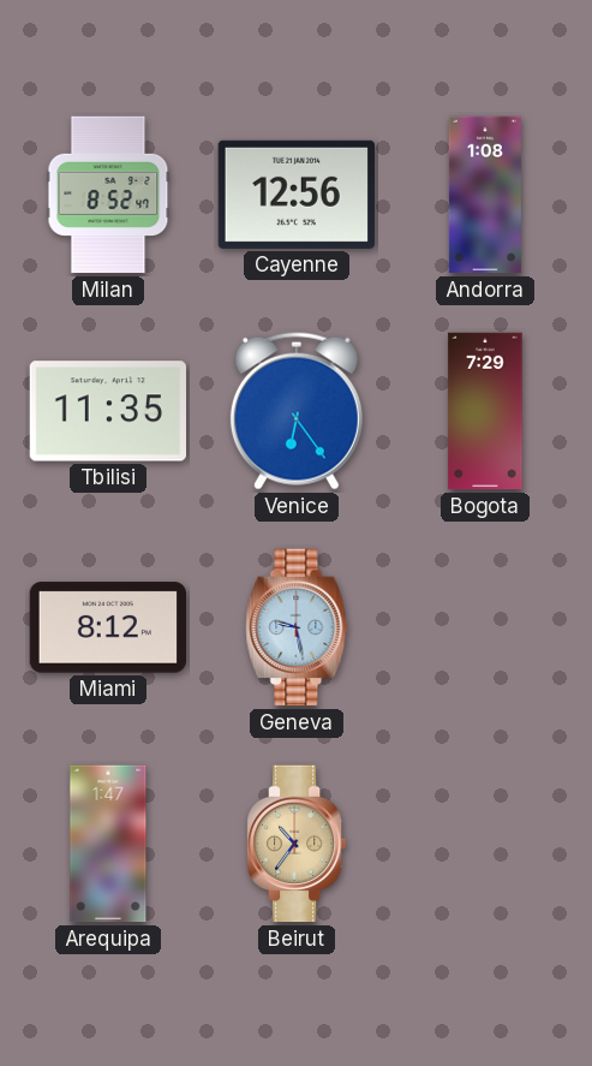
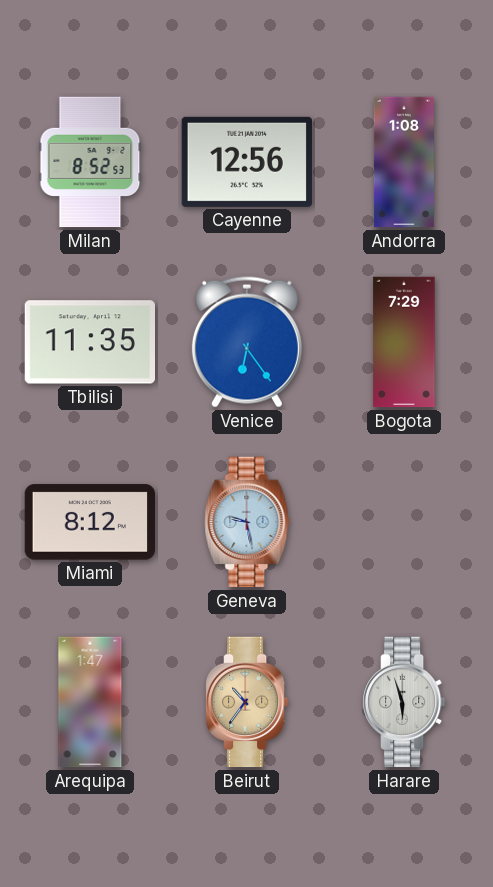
Milan: 8:52:47 -> 8:52:53 (90, 162)
Harare: none -> 5:57 (405, 702)
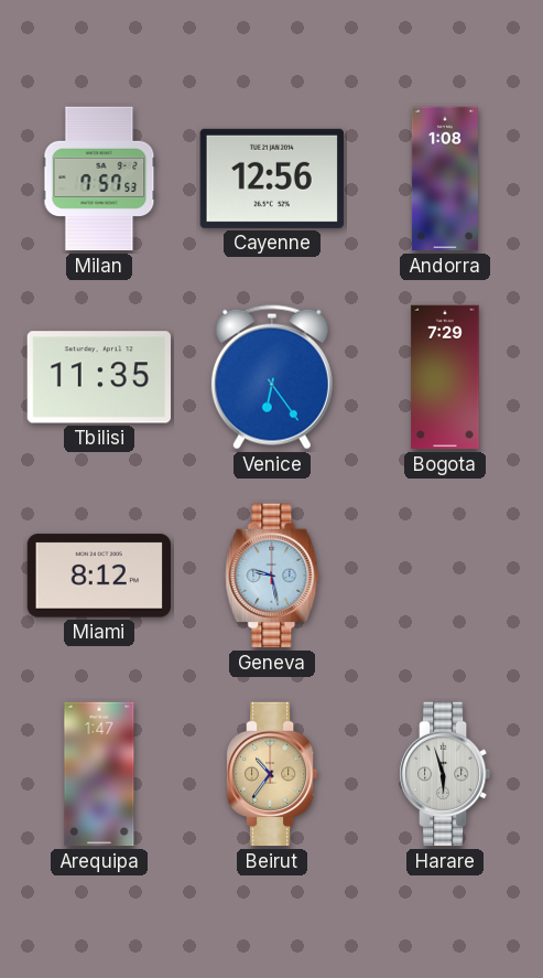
Milan: 8:52 -> 7:57 (99, 179)
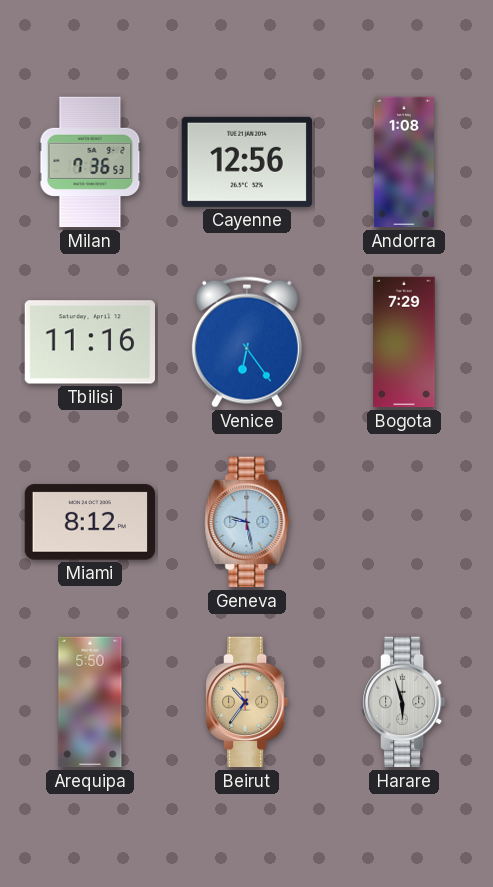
Milan: 7:57 -> 7:36 (90, 162)
Tbilisi: 11:35 -> 11:16 (89, 342)
Arequipa: 1:47 -> 5:50 (90, 702)
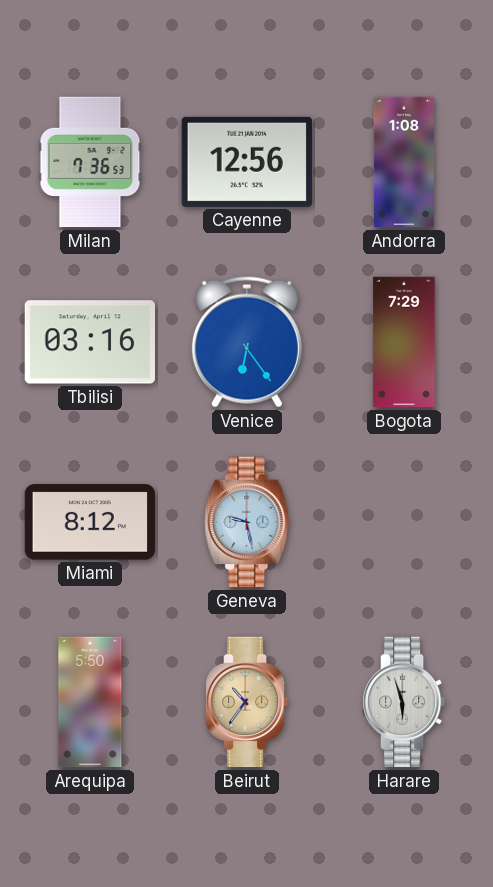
Tbilisi: 11:16 -> 03:16 (89, 342)
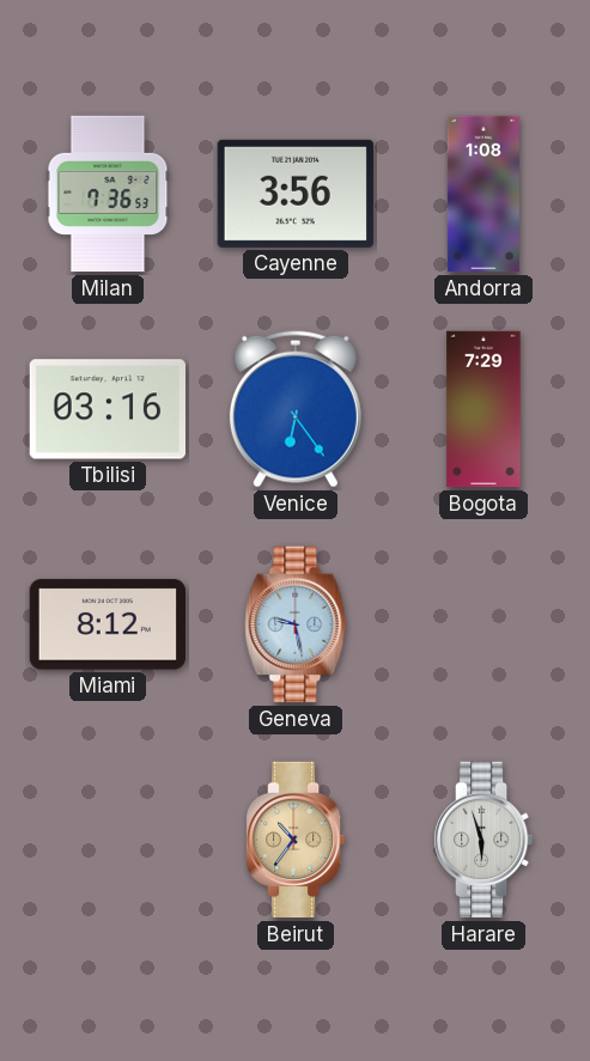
Cayenne: 12:56 -> 3:56 (296, 194)
Arequipa: 5:50 -> none (90, 702)
